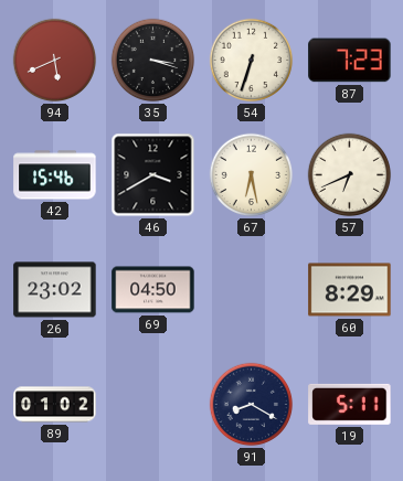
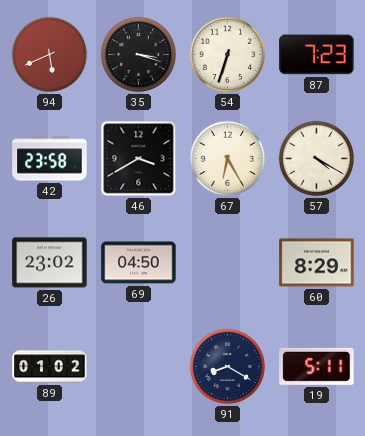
42: 15:46 -> 23:58 (50, 159)
67: 6:28 -> 6:25 (228, 159)
57: 6:41 -> 4:20 (317, 159)
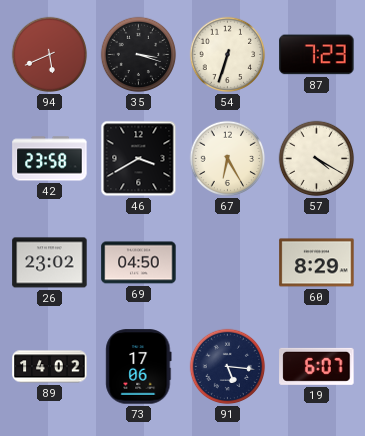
89: 01:02 -> 14:02 (50, 367)
73: none -> 17:06 (139, 367)
91: 8:20 -> 5:16 (228, 367)
19: 5:11 -> 6:07 (317, 366)
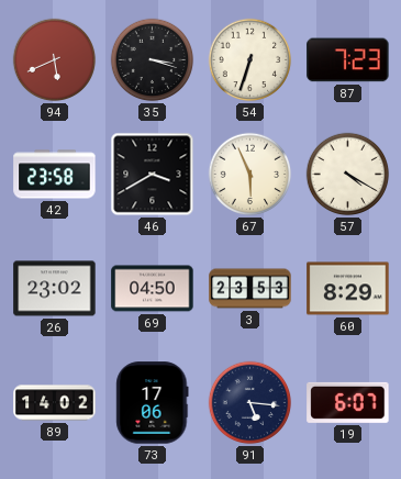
67: 6:25 -> 5:56 (250, 175)
3: none -> 23:53 (250, 289)
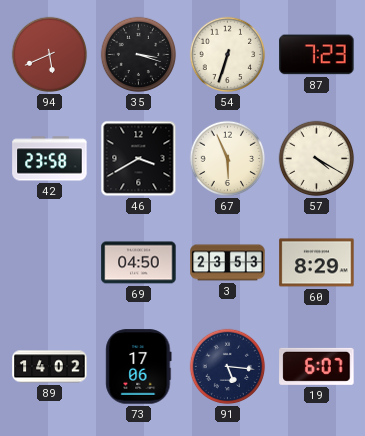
26: 23:02 -> none (55, 289)
